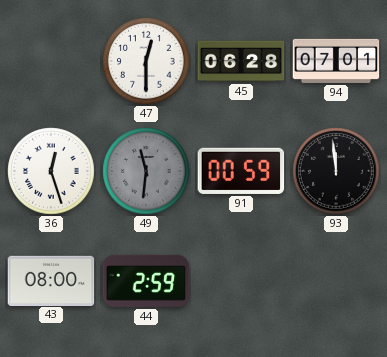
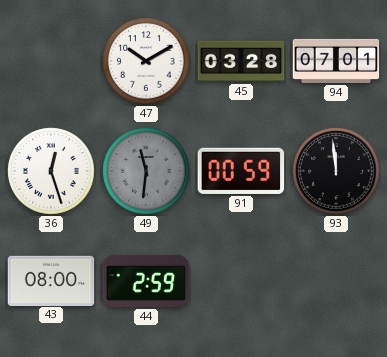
47: 12:30 -> 10:10 (146, 61)
45: 06:28 -> 03:28 (241, 61)
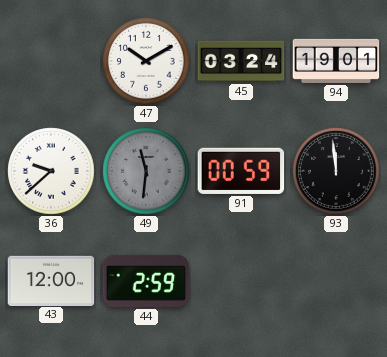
45: 03:28 -> 03:24 (241, 61)
94: 07:01 -> 19:01 (336, 61)
36: 12:27 -> 9:38 (51, 171)
43: 08:00 -> 12:00 (51, 280)
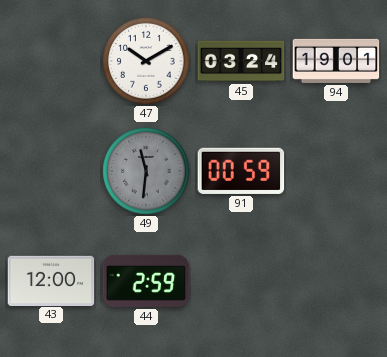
36: 9:38 -> none (51, 171)
93: 11:59 -> none (336, 171)
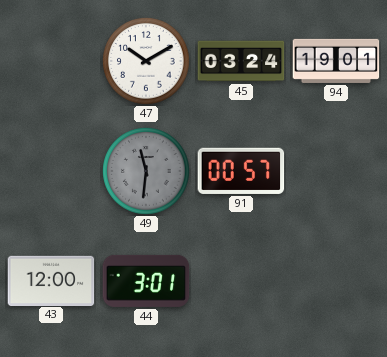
91: 00:59 -> 00:57 (241, 171)
44: 2:59 -> 3:01 (146, 281)
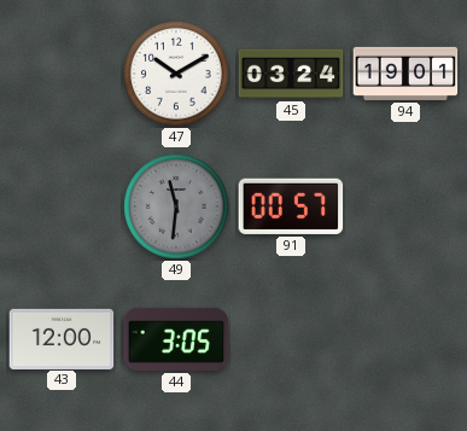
44: 3:01 -> 3:05 (176, 339)
